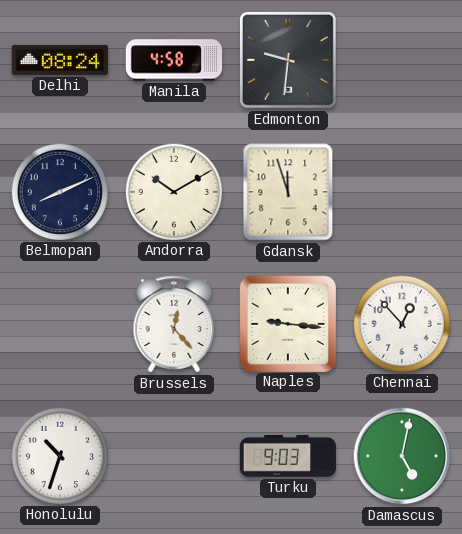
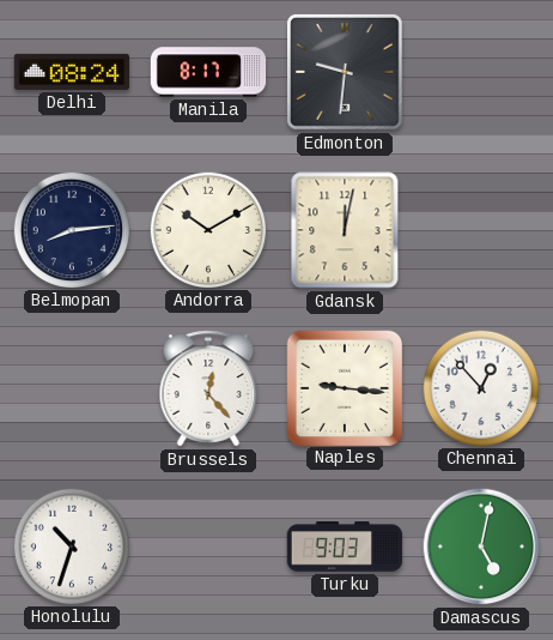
Manila: 4:58 -> 8:17 (208, 72)
Belmopan: 8:11 -> 8:14 (71, 229)
Gdansk: 11:57 -> 12:02 (345, 230)
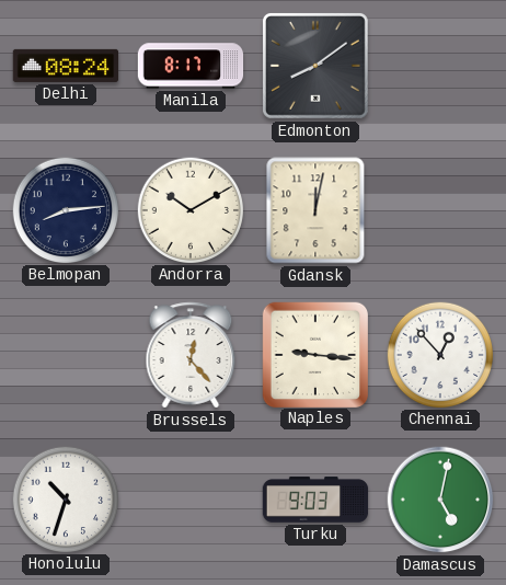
Edmonton: 9:31 -> 8:09 (315, 66)
